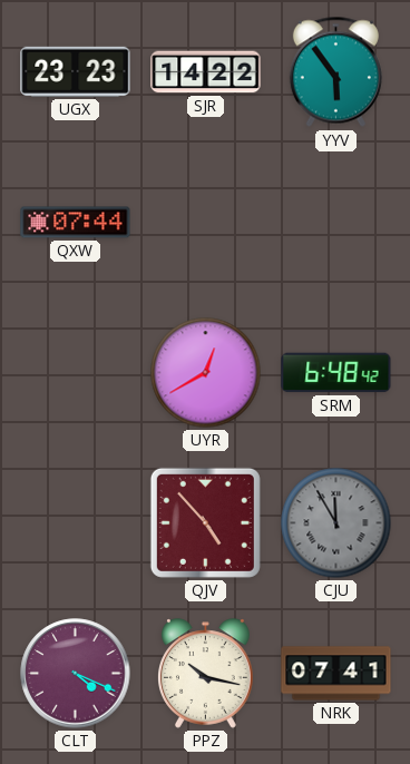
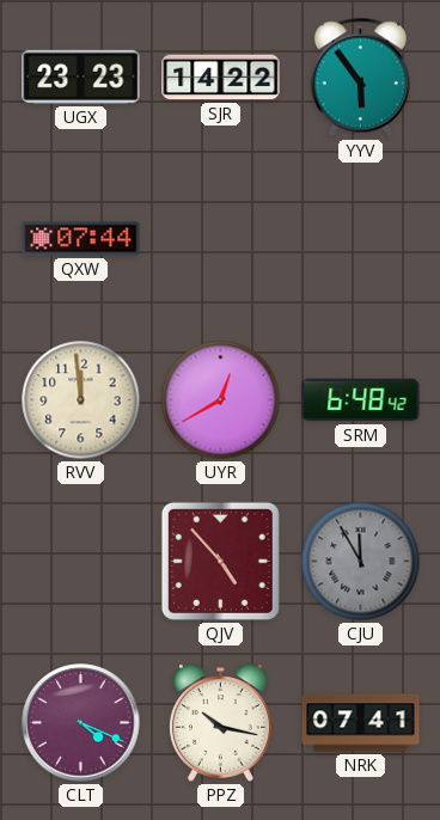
RVV: none -> 11:59 (81, 400)
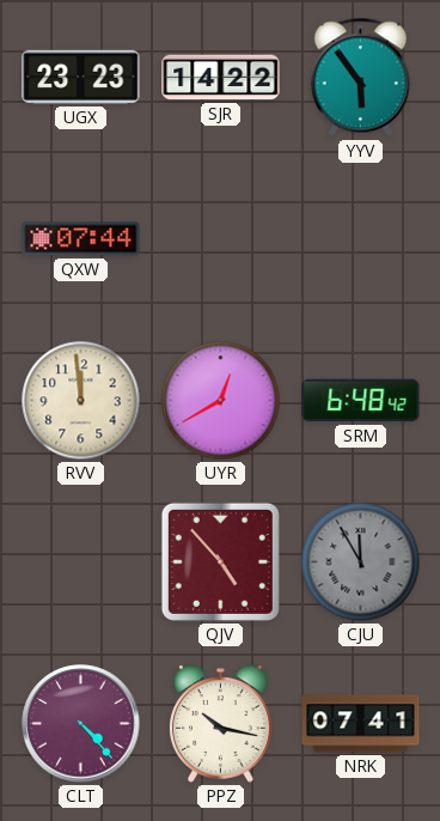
CLT: 4:19 -> 4:23 (81, 724)
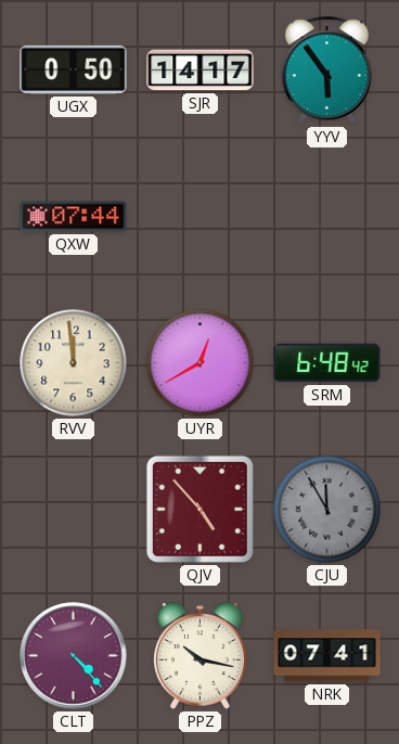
UGX: 23:23 -> 0:50 (74, 69)
SJR: 14:22 -> 14:17 (201, 70)
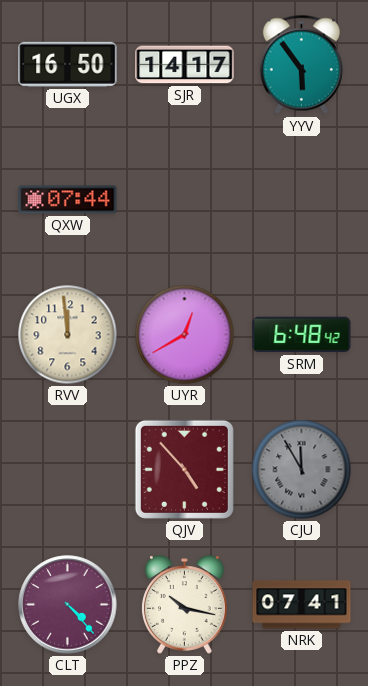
UGX: 0:50 -> 16:50 (68, 64)
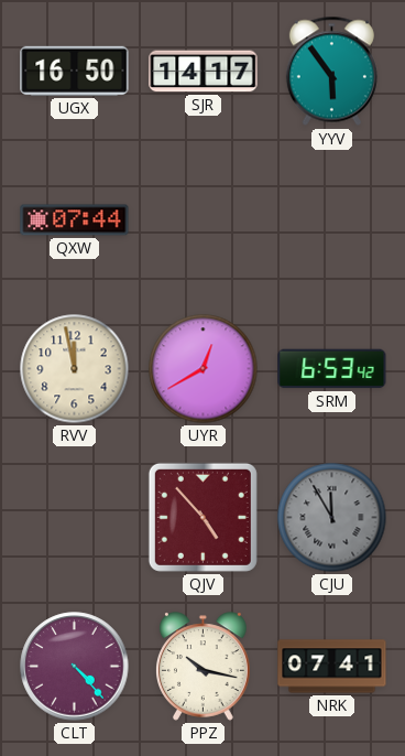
RVV: 11:59 -> 11:58 (75, 369)
SRM: 6:48 -> 6:53 (332, 369)
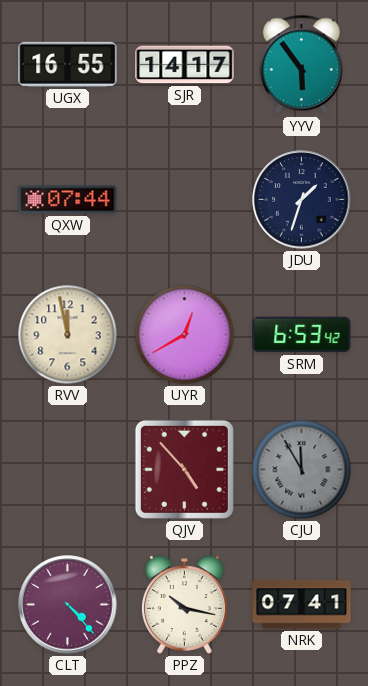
UGX: 16:50 -> 16:55 (68, 64)
JDU: none -> 1:33 (302, 200)
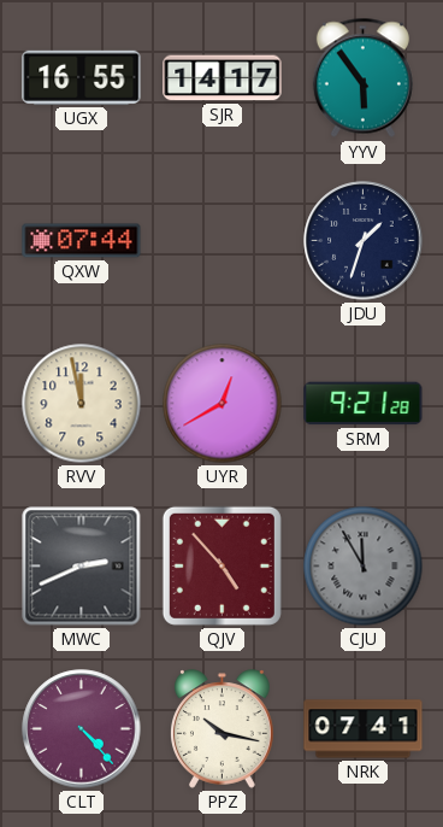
SRM: 6:53 -> 9:21 (364, 404)
MWC: none -> 2:41 (82, 567)
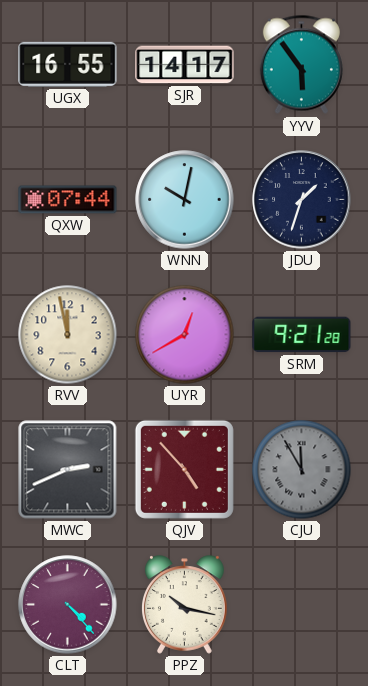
WNN: none -> 10:02 (185, 200)
NRK: 07:41 -> none (364, 729)
